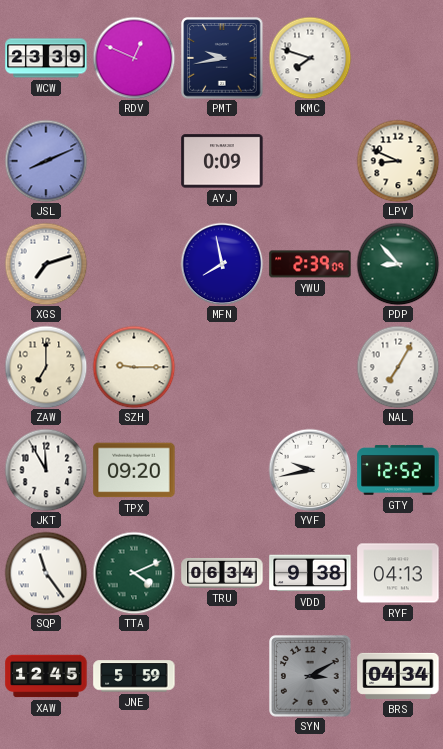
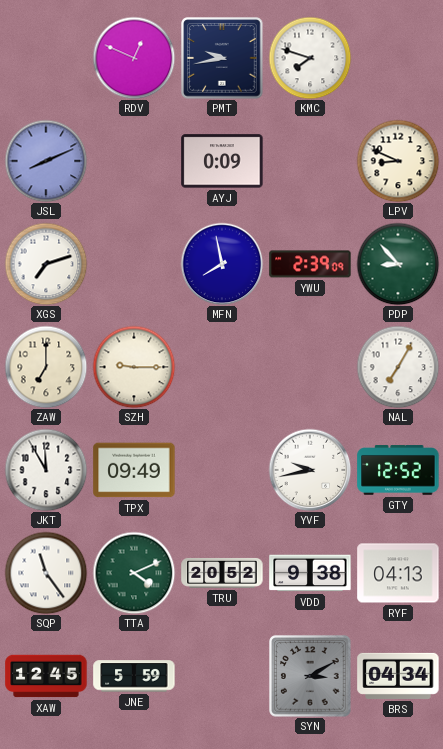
WCW: 23:39 -> none (46, 58)
TPX: 09:20 -> 09:49 (134, 470)
TRU: 06:34 -> 20:52 (222, 573)
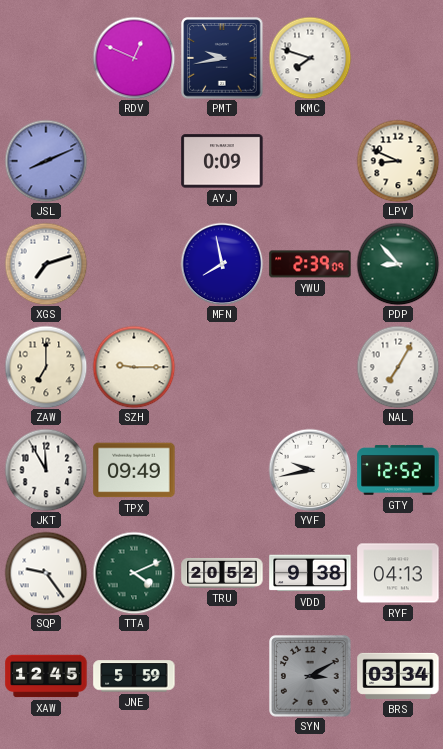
SQP: 11:24 -> 9:24 (46, 573)
BRS: 04:34 -> 03:34 (398, 676)
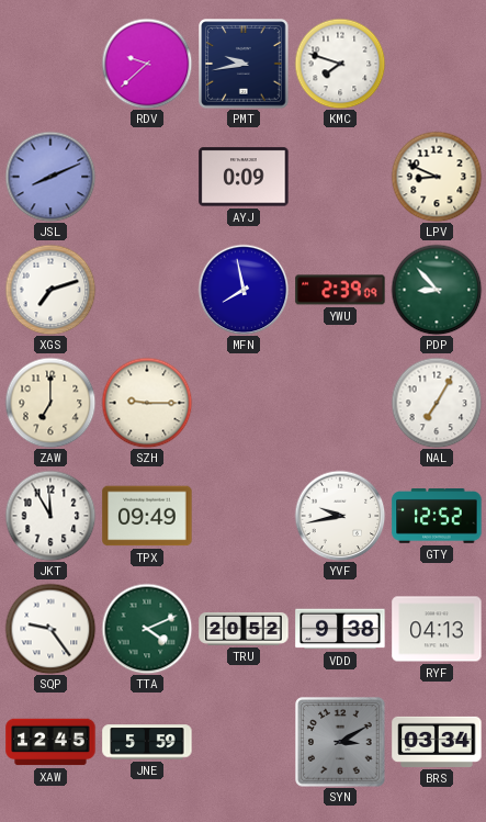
RDV: 12:49 -> 9:38 (147, 64)
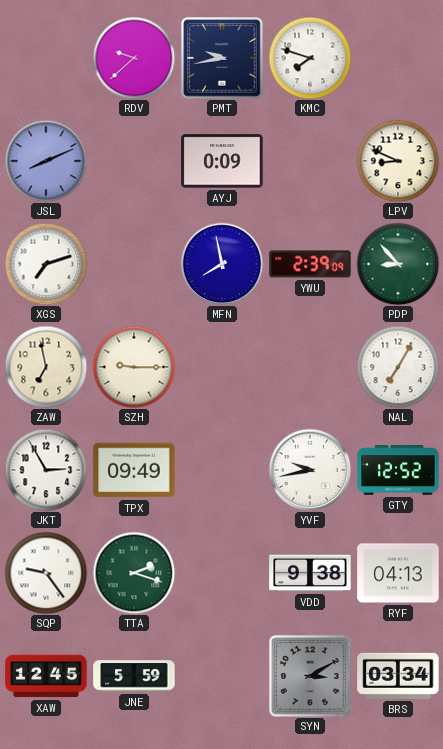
ZAW: 7:00 -> 6:58 (46, 367)
JKT: 11:55 -> 2:55 (46, 470)
TTA: 4:11 -> 2:18 (134, 573)
TRU: 20:52 -> none (244, 629)
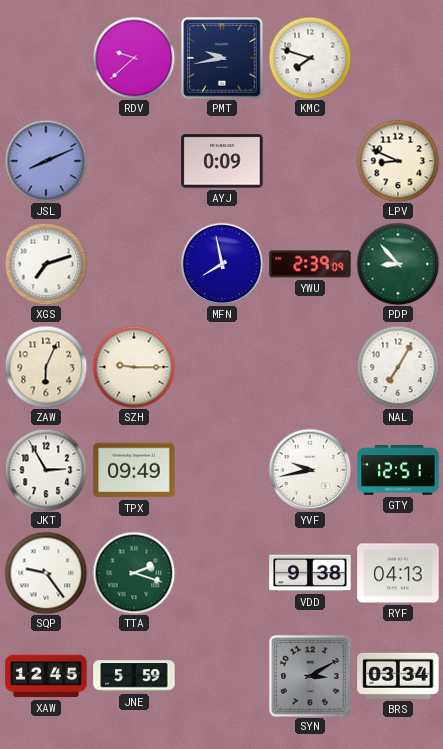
ZAW: 6:58 -> 6:04 (46, 367)
GTY: 12:52 -> 12:51 (398, 470)
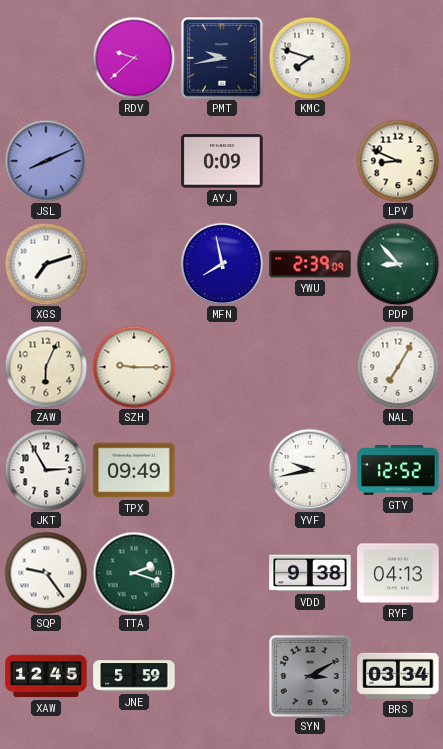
GTY: 12:51 -> 12:52 (398, 470)
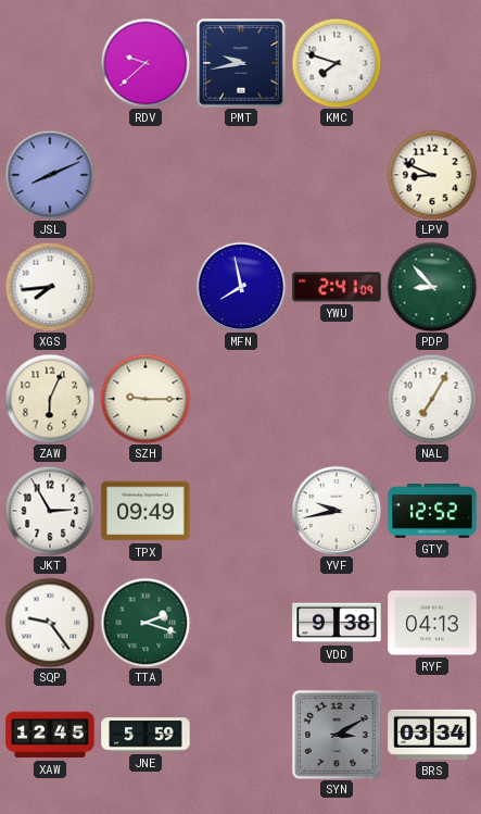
AYJ: 0:09 -> none (222, 161)
XGS: 7:12 -> 7:44 (50, 287)
YWU: 2:39 -> 2:41 (337, 287)
